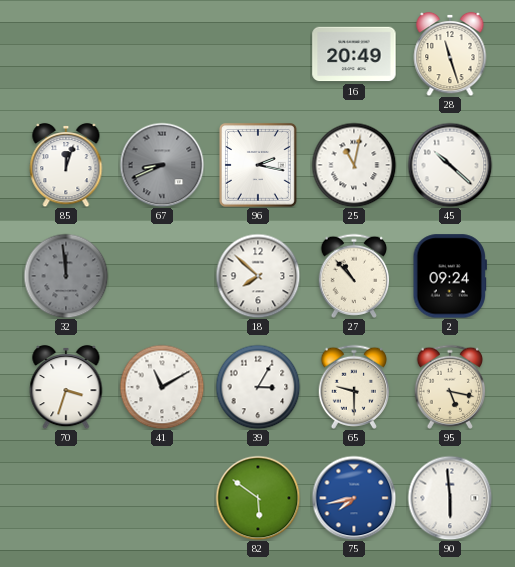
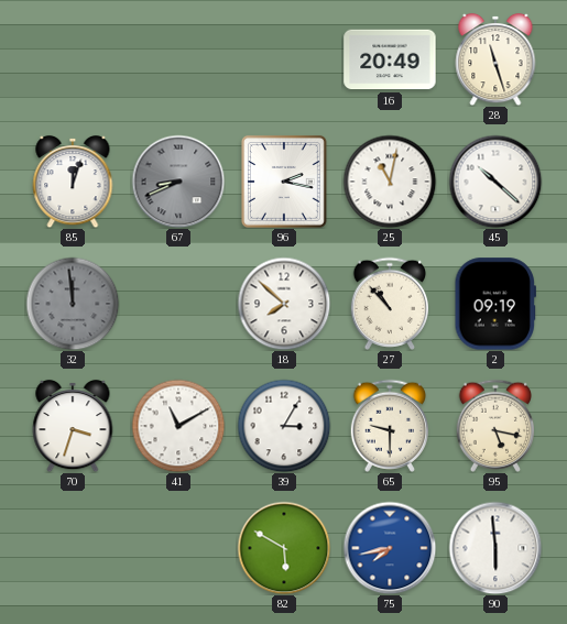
2: 09:24 -> 09:19 (494, 304)
82: 5:51 -> 5:50 (284, 548)
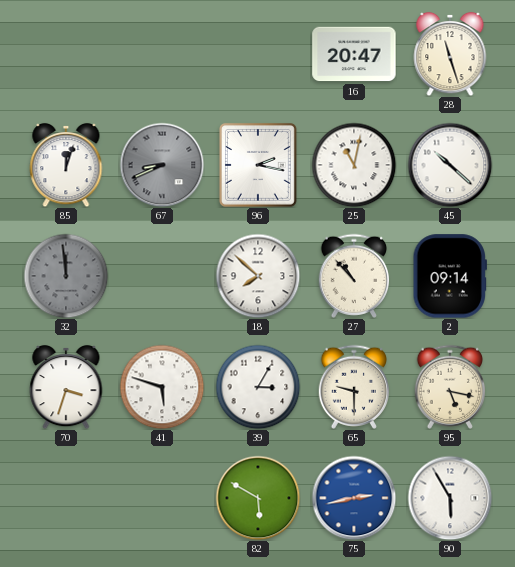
16: 20:49 -> 20:47 (354, 54)
2: 09:19 -> 09:14 (449, 276)
41: 11:10 -> 5:48 (162, 387)
75: 7:43 -> 2:43 (354, 498)
90: 5:59 -> 5:55 (450, 498)
